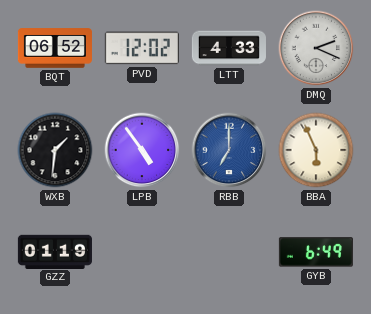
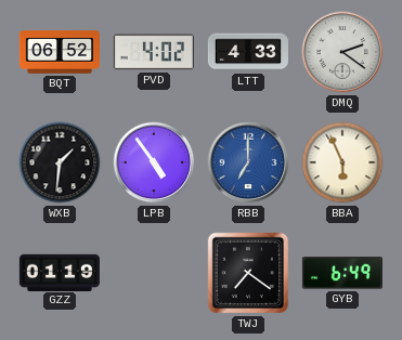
PVD: 12:02 -> 4:02 (154, 52)
DMQ: 2:19 -> 2:21 (342, 52)
TWJ: none -> 7:21 (248, 273)
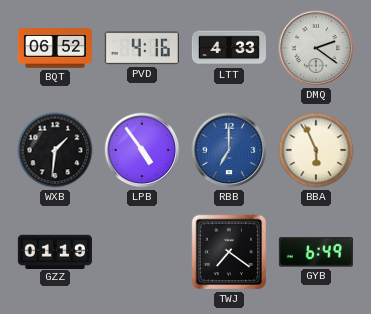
PVD: 4:02 -> 4:16 (142, 48)
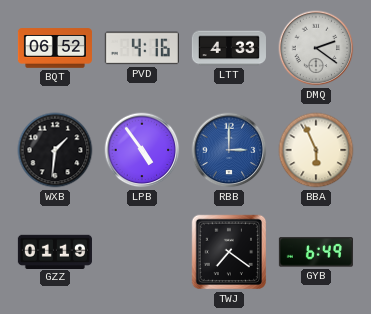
RBB: 7:00 -> 3:00 (229, 150)
